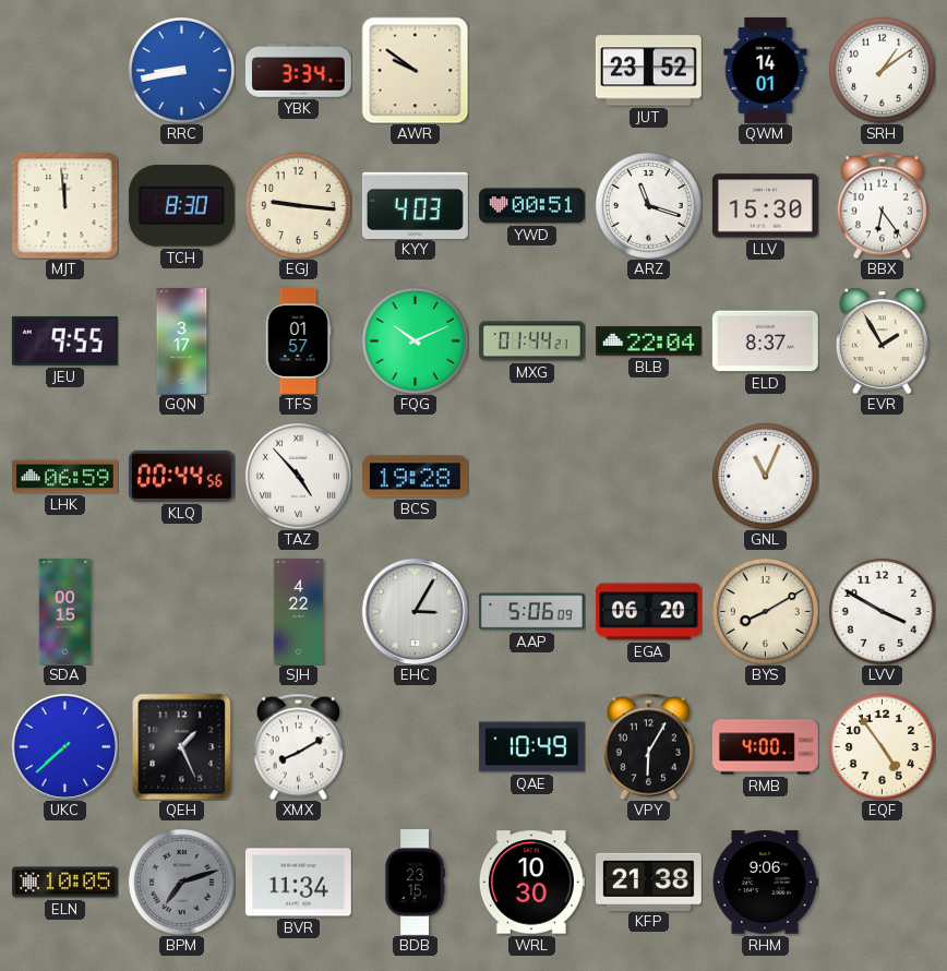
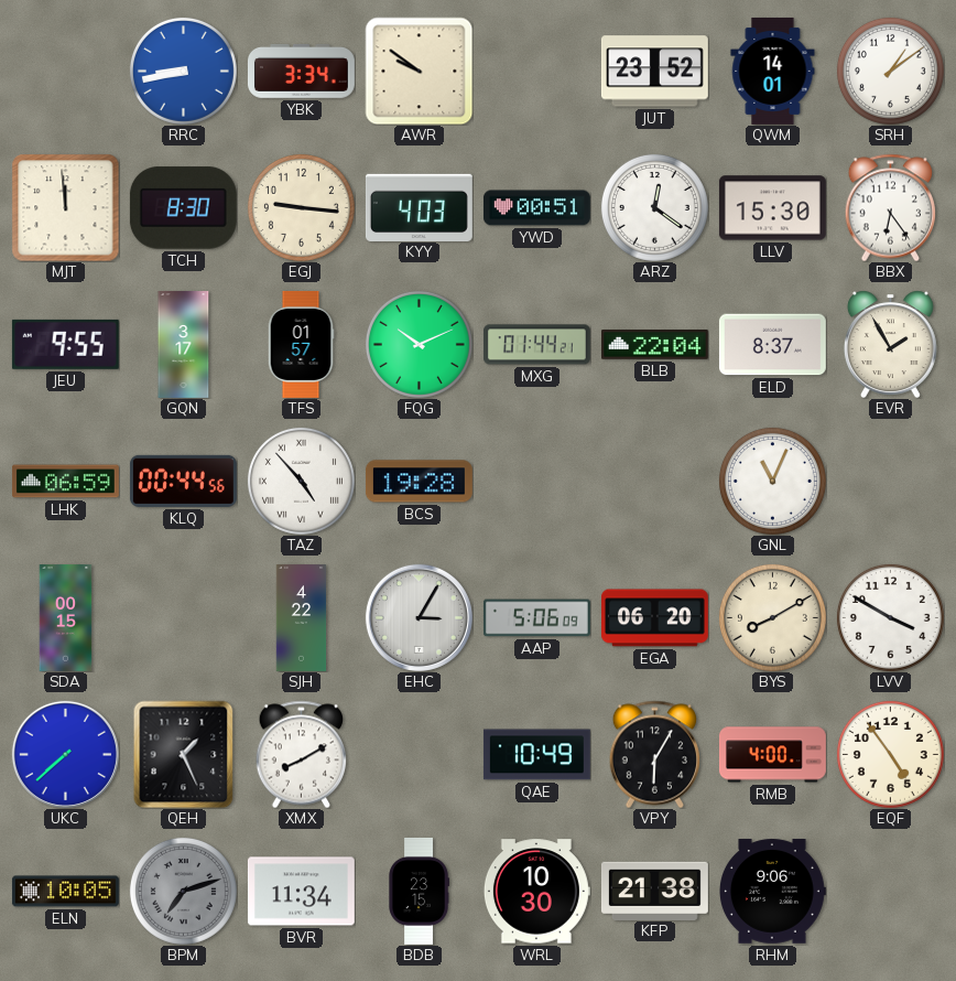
ARZ: 11:18 -> 12:21 (654, 207)
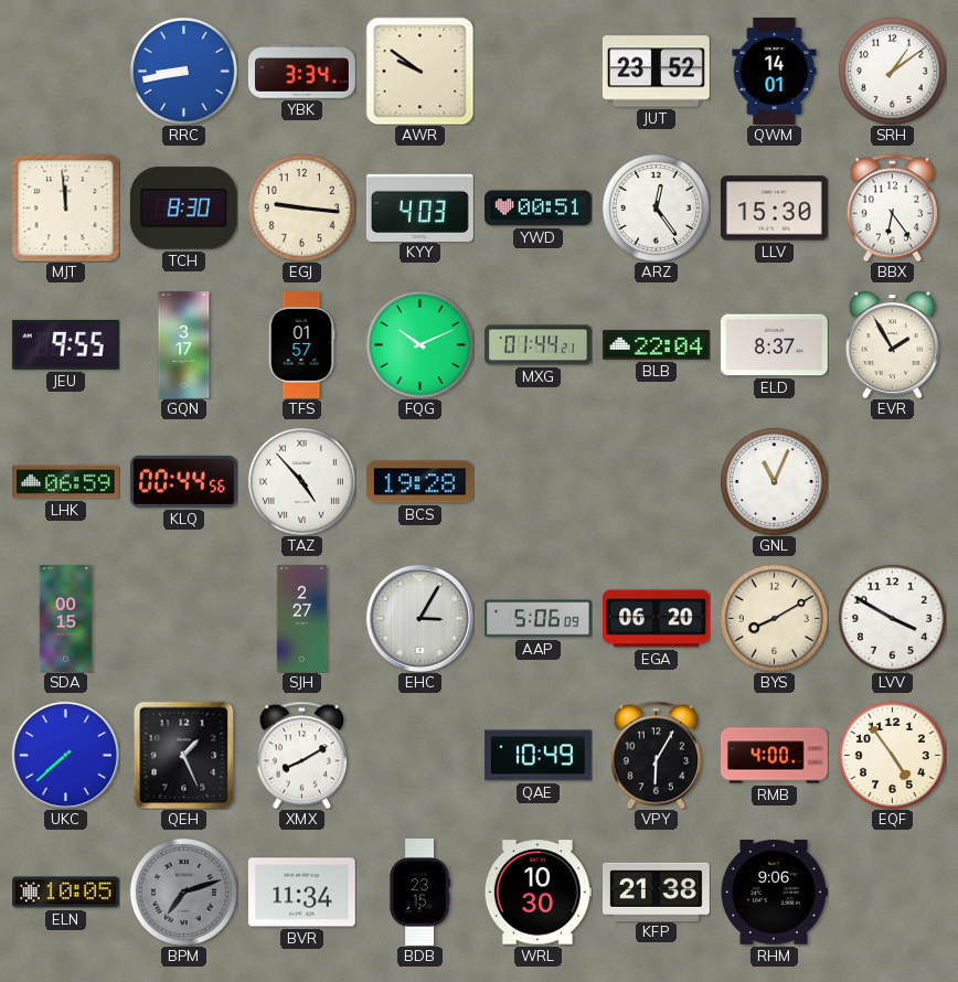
ARZ: 12:21 -> 12:24 (656, 207)
SJH: 4:22 -> 2:27 (302, 619)
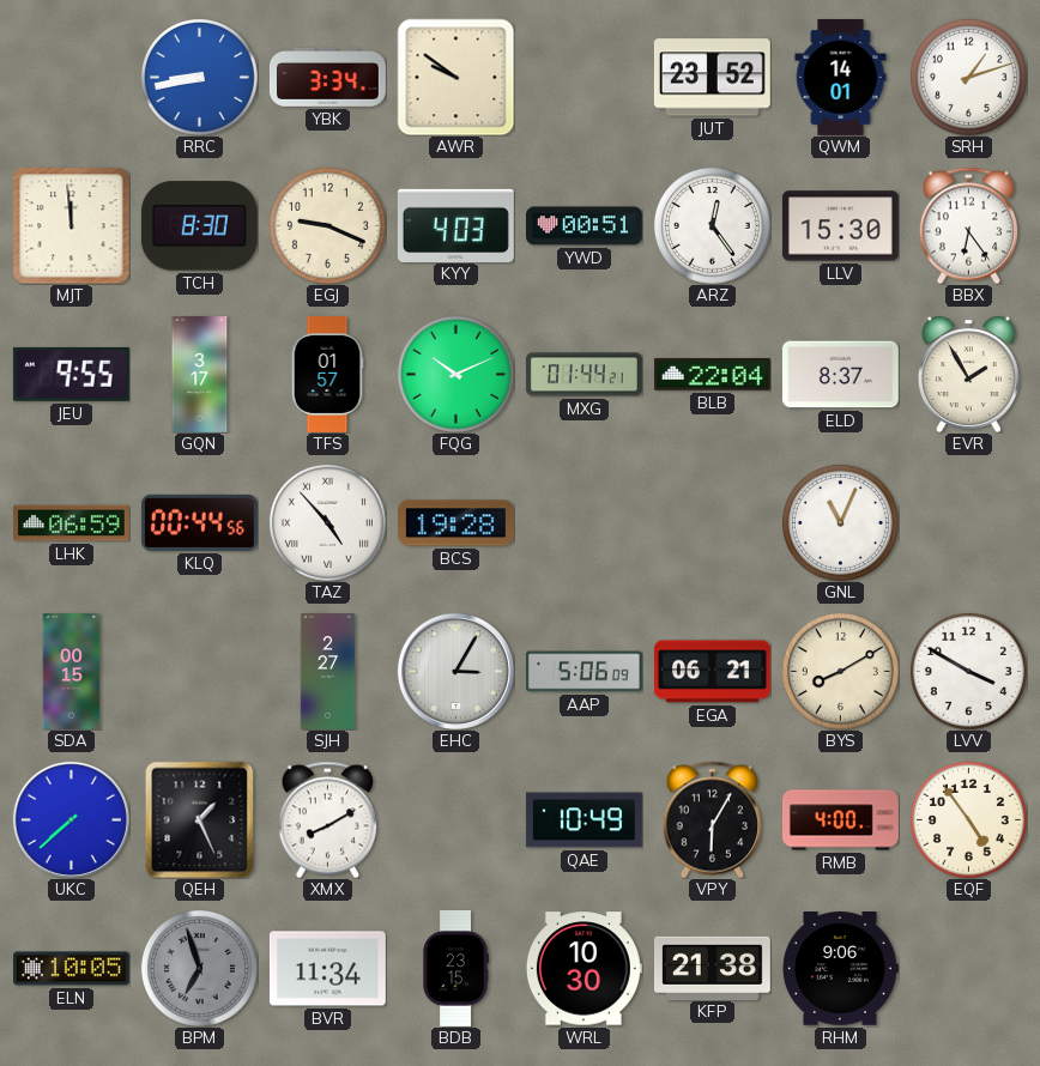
SRH: 1:09 -> 1:12 (968, 77)
EGJ: 9:16 -> 9:19 (327, 225)
EGA: 06:20 -> 06:21 (712, 672)
BPM: 7:12 -> 6:57 (199, 968)
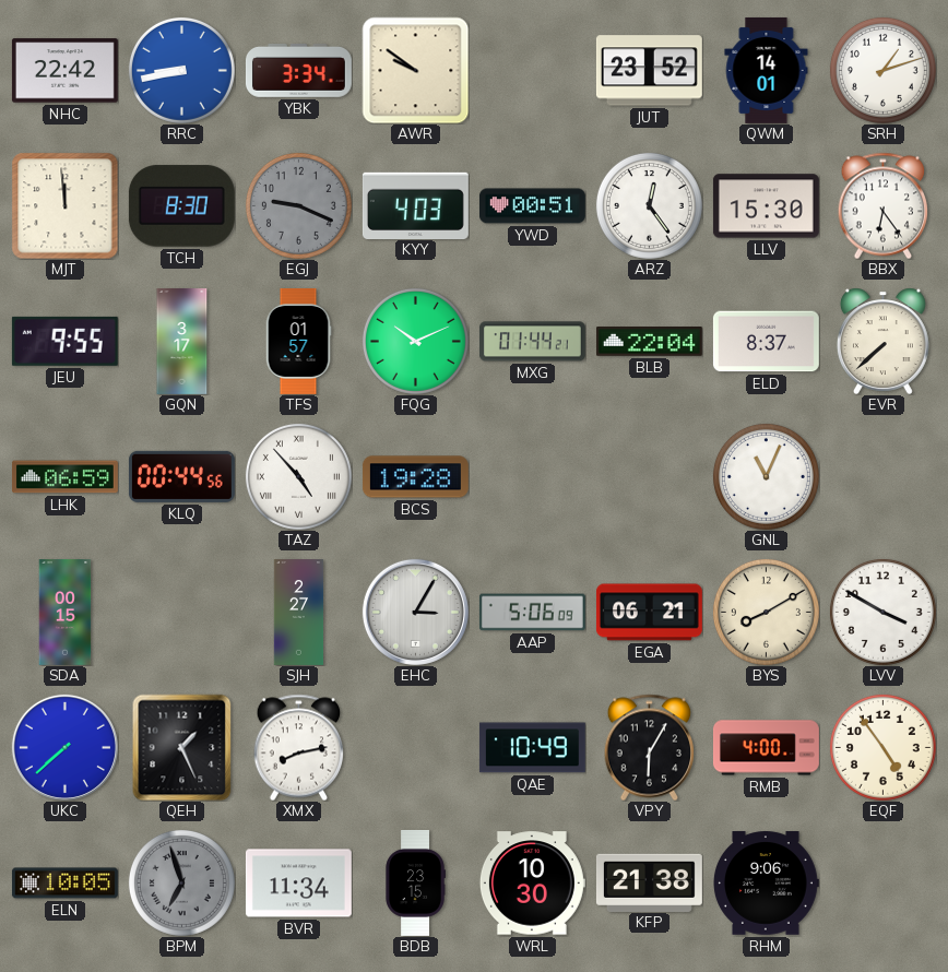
NHC: none -> 22:42 (64, 71)
EGJ dial: cream -> grey (298, 205)
EVR: 1:55 -> 7:38 (882, 341)
XMX: 8:10 -> 8:13 (298, 747)
